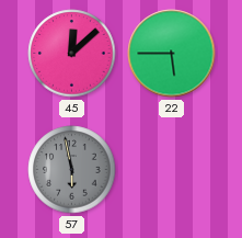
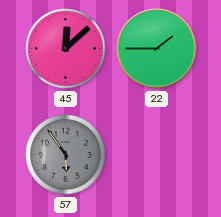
22: 5:45 -> 1:45 (157, 49)
57: 5:58 -> 5:54 (66, 155)
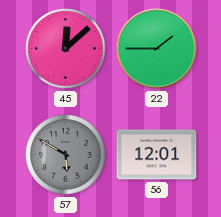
57: 5:54 -> 5:50 (66, 155)
56: none -> 12:01 (157, 155)
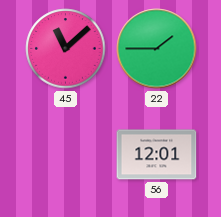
45: 12:08 -> 11:08 (66, 49)
57: 5:50 -> none (66, 155)
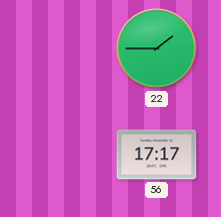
45: 11:08 -> none (66, 49)
56: 12:01 -> 17:17 (157, 155)
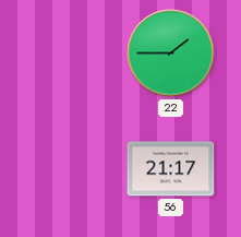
56: 17:17 -> 21:17 (171, 169)
